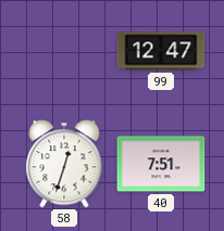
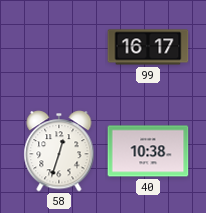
99: 12:47 -> 16:17 (148, 47)
40: 7:51 -> 10:38 (148, 151)
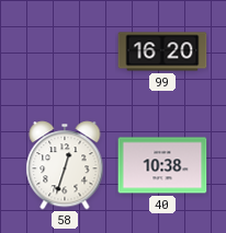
99: 16:17 -> 16:20 (162, 51)
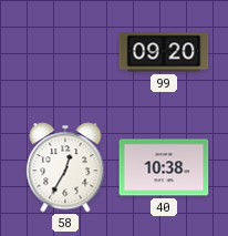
99: 16:20 -> 09:20 (164, 52)
58: 12:33 -> 12:35 (65, 167)
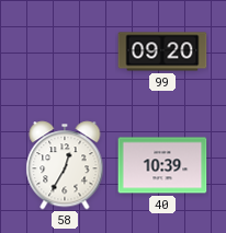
40: 10:38 -> 10:39 (162, 165)
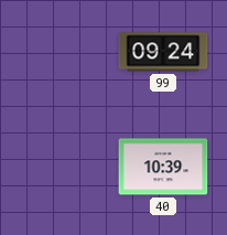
99: 09:20 -> 09:24 (163, 52)
58: 12:35 -> none (65, 165)
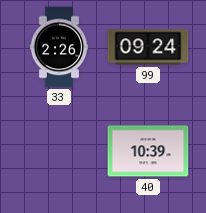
33: none -> 2:26 (59, 47)
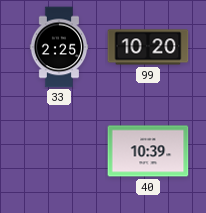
33: 2:26 -> 2:25 (59, 47)
99: 09:24 -> 10:20 (148, 47)
